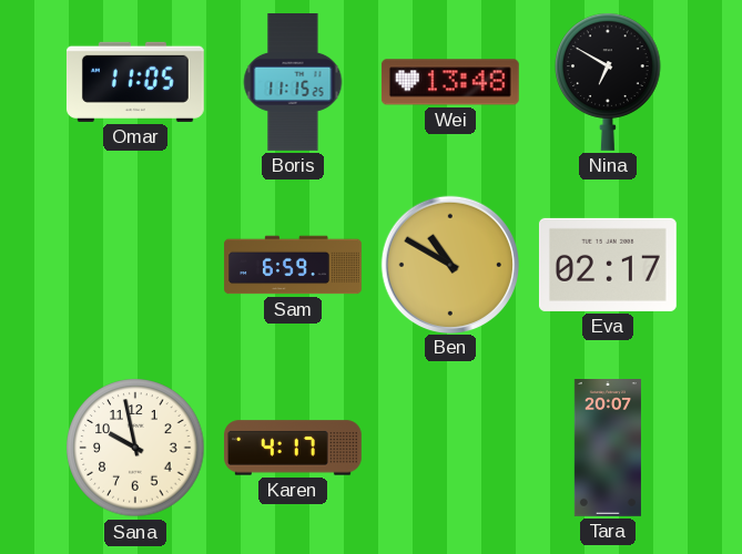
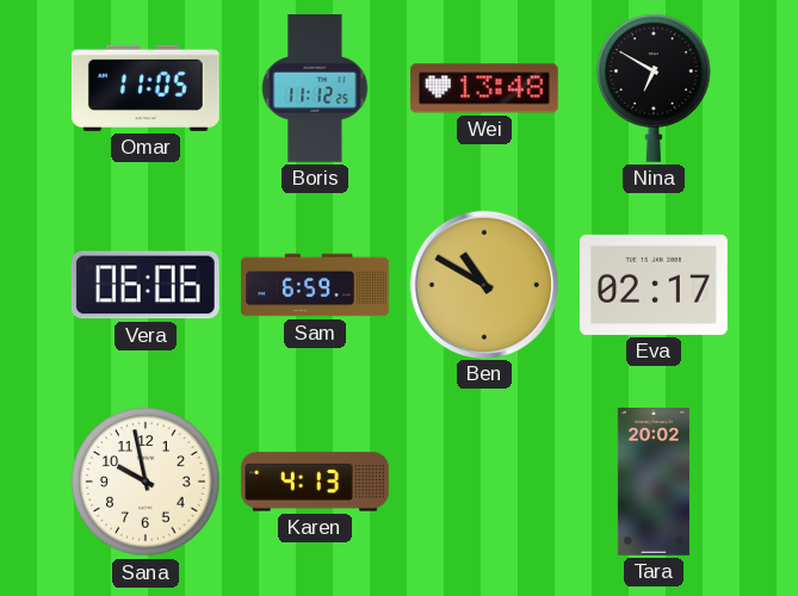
Boris: 11:15 -> 11:12 (315, 89)
Vera: none -> 06:06 (146, 285)
Karen: 4:17 -> 4:13 (316, 482)
Tara: 20:07 -> 20:02 (654, 483)
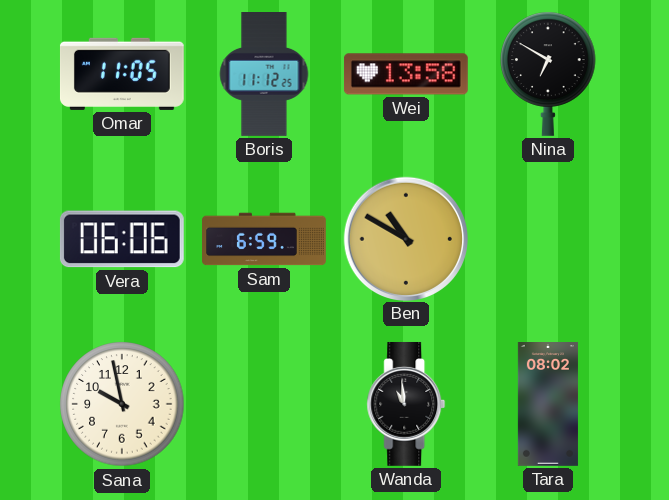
Wei: 13:48 -> 13:58 (406, 74)
Eva: 02:17 -> none (654, 285)
Karen: 4:13 -> none (316, 482)
Wanda: none -> 10:59 (406, 404)
Tara: 20:02 -> 08:02 (548, 405)
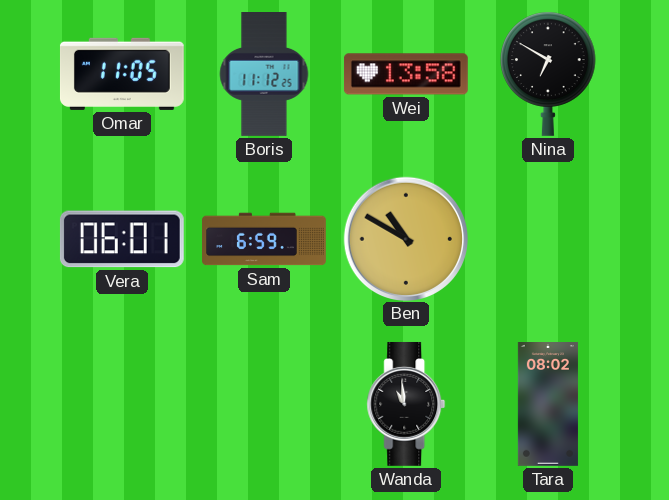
Vera: 06:06 -> 06:01 (122, 239)
Sana: 9:58 -> none (122, 404)
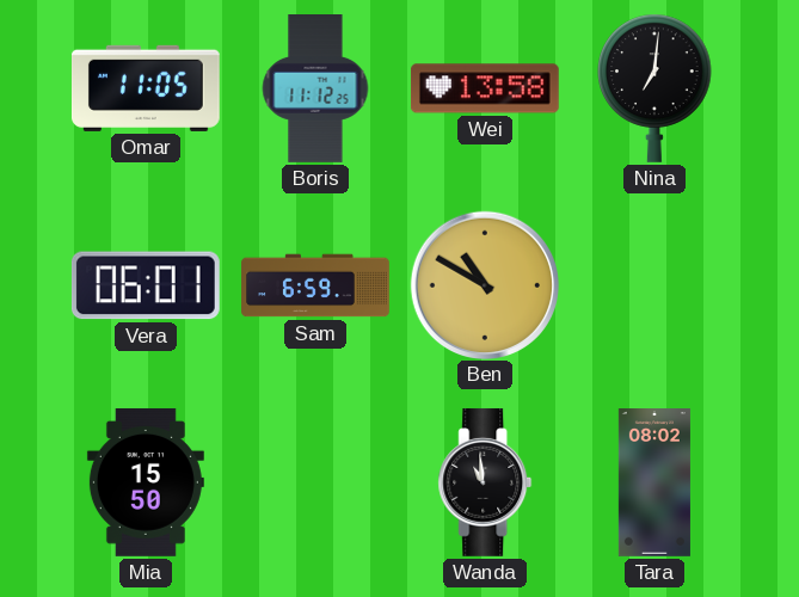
Nina: 6:50 -> 7:01 (654, 88)
Mia: none -> 15:50 (146, 482)
